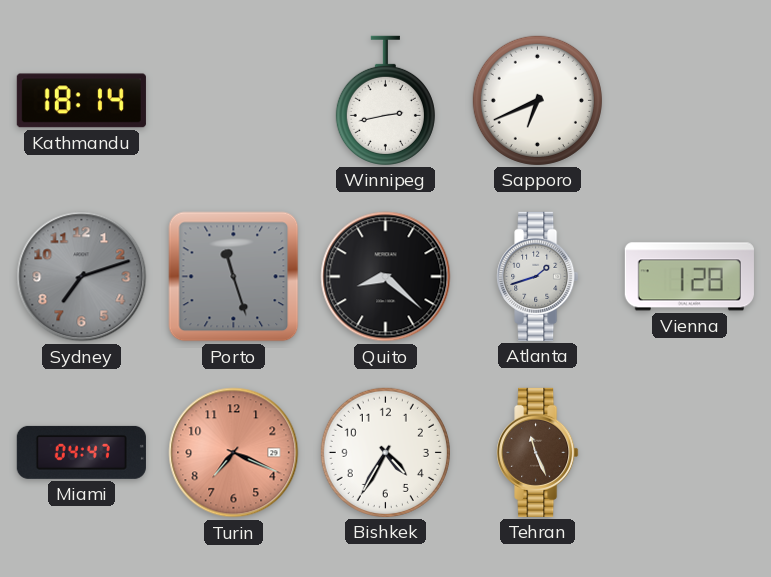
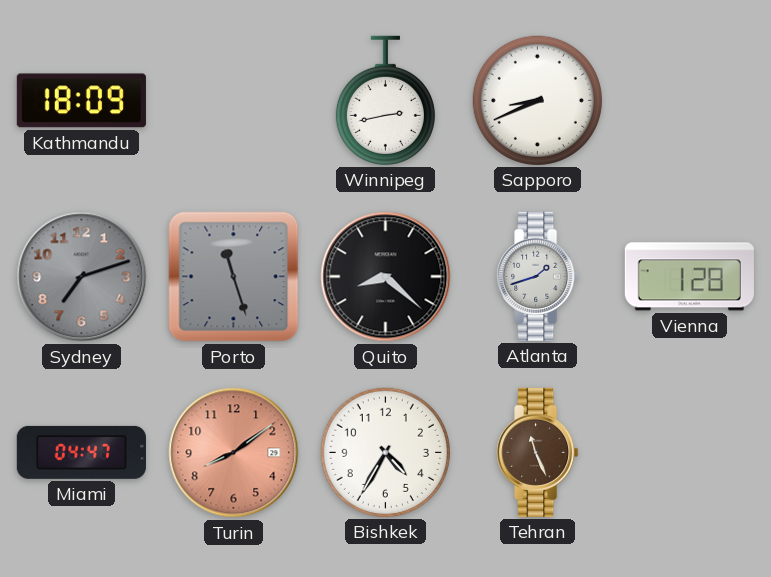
Kathmandu: 18:14 -> 18:09 (81, 101)
Sapporo: 6:41 -> 8:41 (537, 100)
Turin: 7:19 -> 8:09 (234, 453)
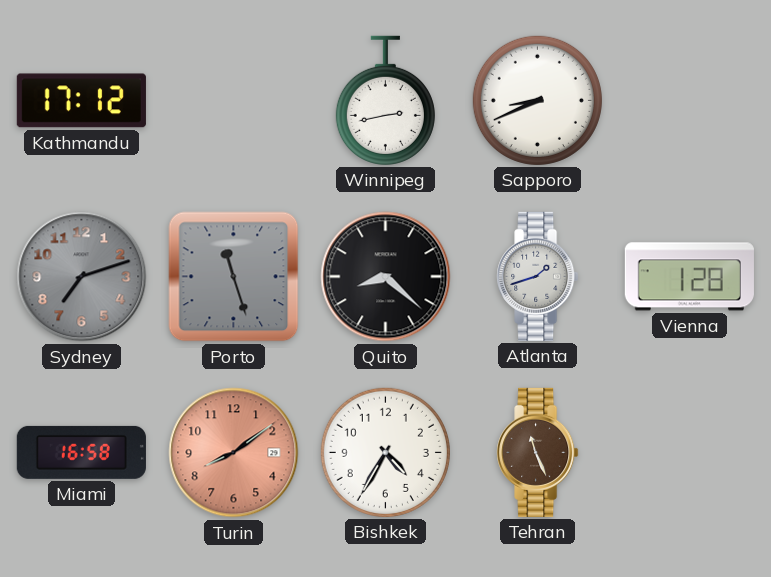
Kathmandu: 18:09 -> 17:12 (81, 101)
Miami: 04:47 -> 16:58 (81, 452)
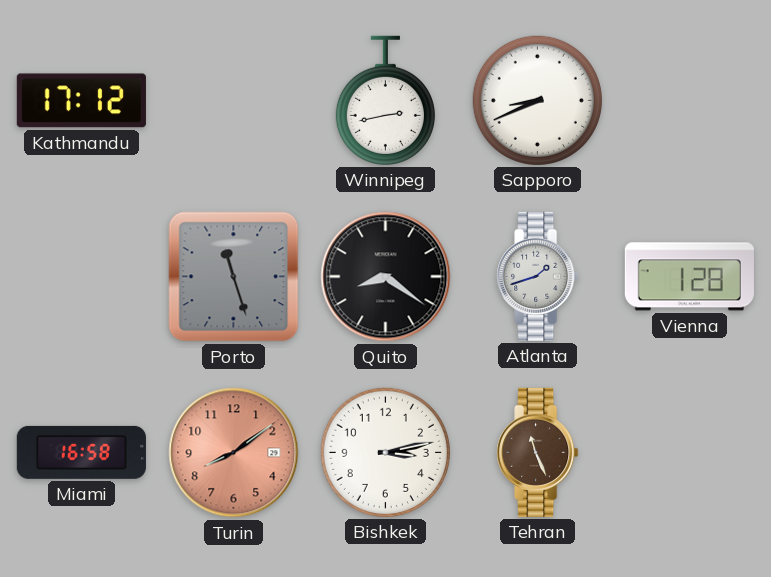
Sydney: 7:12 -> none (82, 277)
Quito: 8:22 -> 8:21 (386, 277)
Bishkek: 4:35 -> 3:13 (385, 452)
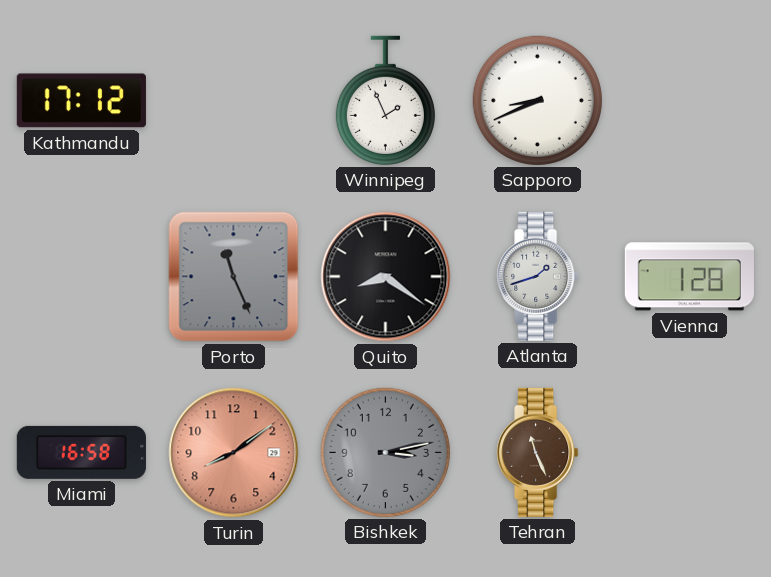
Winnipeg: 2:43 -> 1:56 (385, 100)
Porto: 11:27 -> 11:26 (234, 277)
Bishkek dial: white -> grey (385, 452)
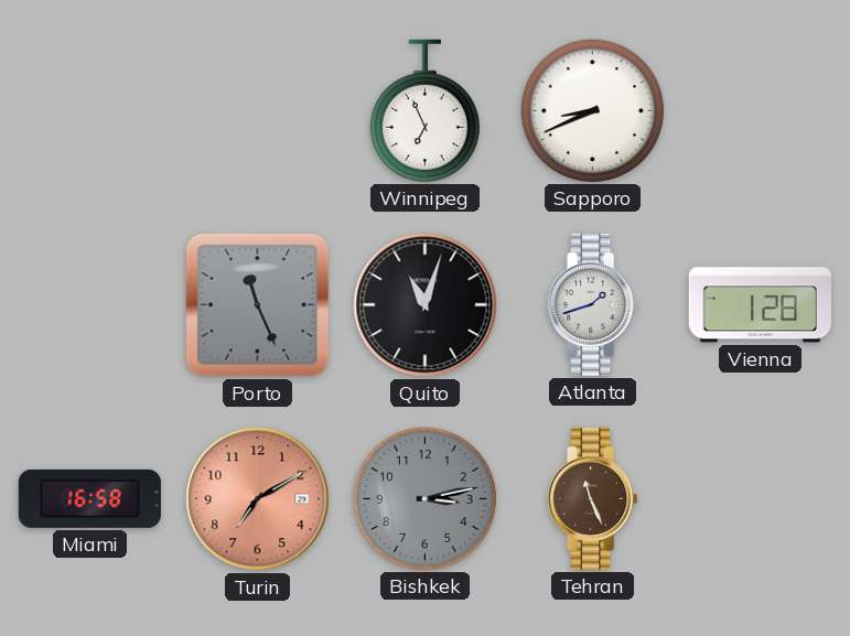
Kathmandu: 17:12 -> none (81, 101)
Winnipeg: 1:56 -> 6:56 (424, 110)
Quito: 8:21 -> 11:03 (426, 305)
Turin: 8:09 -> 7:10 (258, 499)
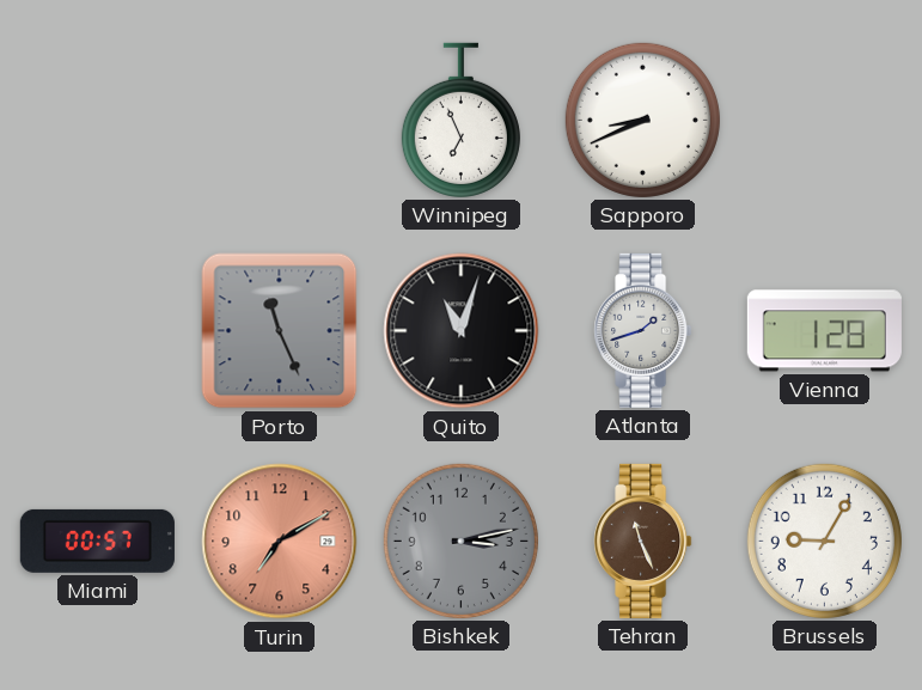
Miami: 16:58 -> 00:57 (97, 541)
Brussels: none -> 9:05 (824, 541)
